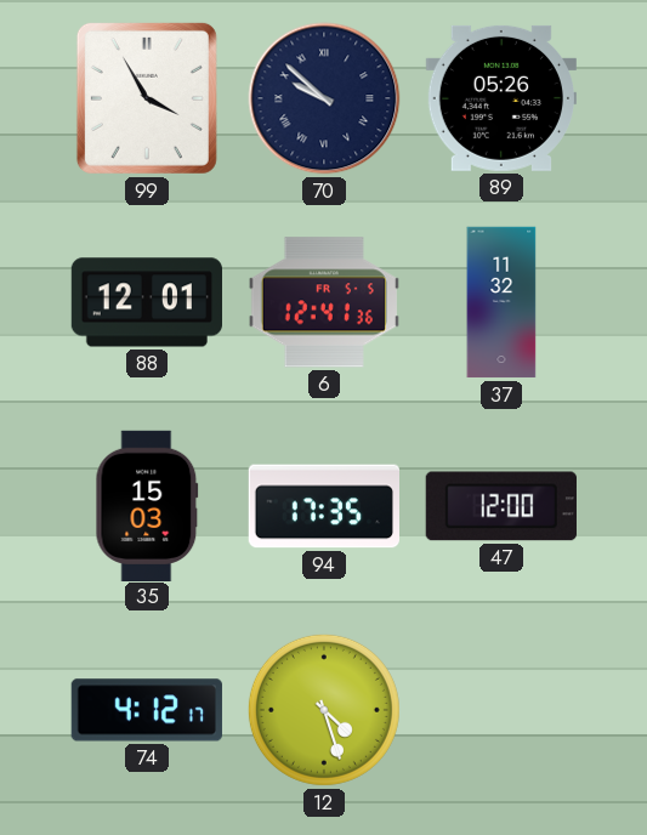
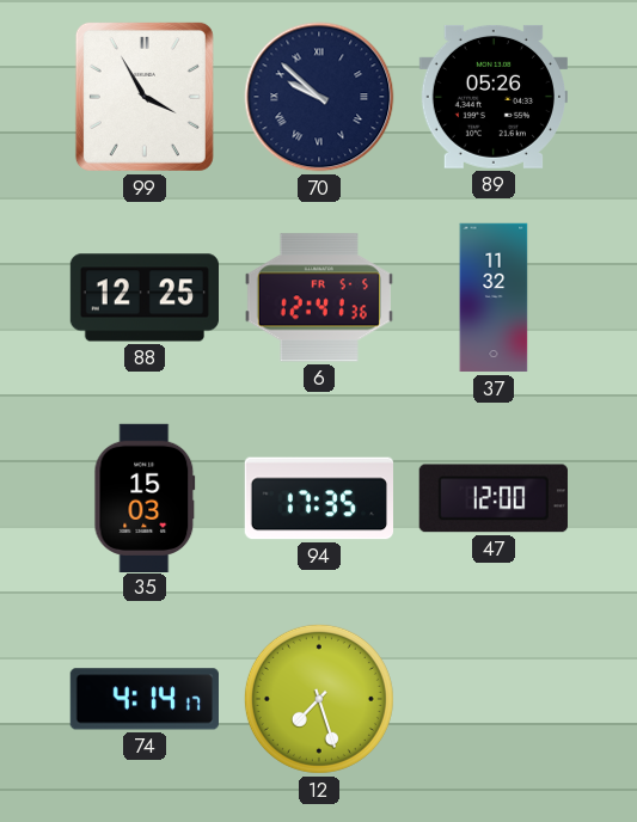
88: 12:01 -> 12:25 (143, 297)
74: 4:12 -> 4:14 (145, 699)
12: 4:27 -> 7:27 (319, 699)
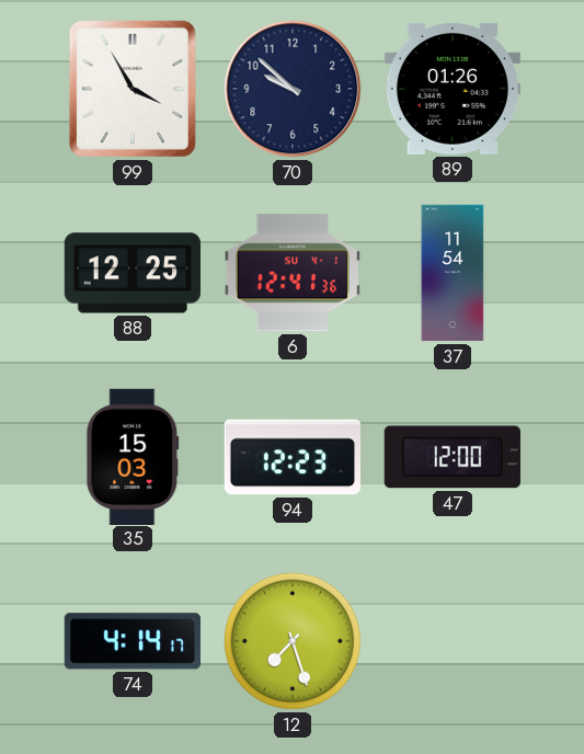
70 numerals: Roman -> Arabic (293, 89)
89: 05:26 -> 01:26 (453, 89)
6 date: FR 5-5 -> SU 4-1 (293, 273)
37: 11:32 -> 11:54 (453, 273)
94: 17:35 -> 12:23 (291, 457)
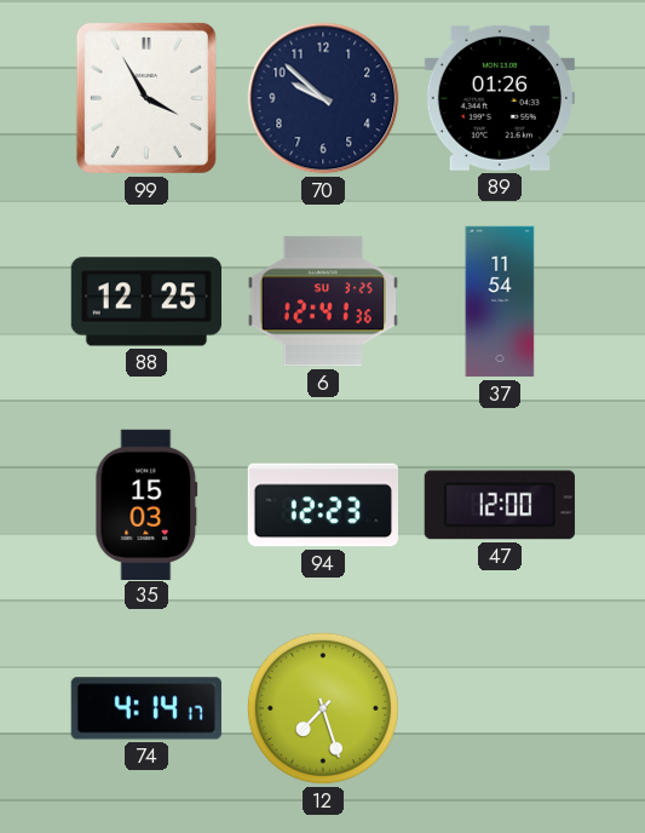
6 date: SU 4-1 -> SU 3-25 (323, 301)
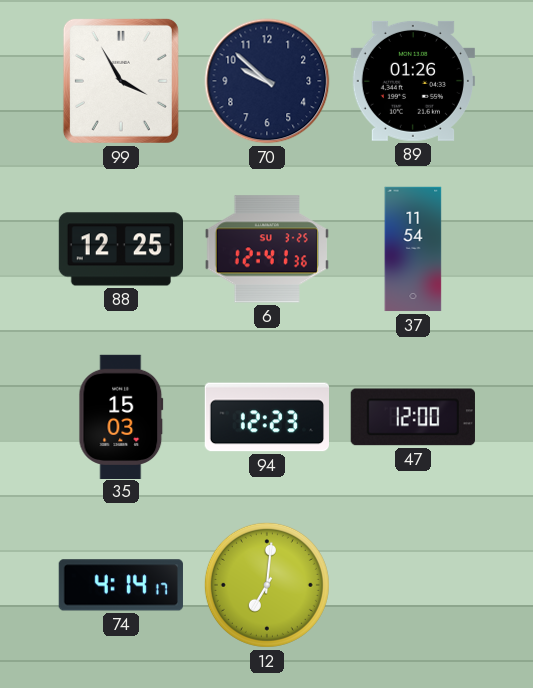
12: 7:27 -> 7:01 (267, 585)
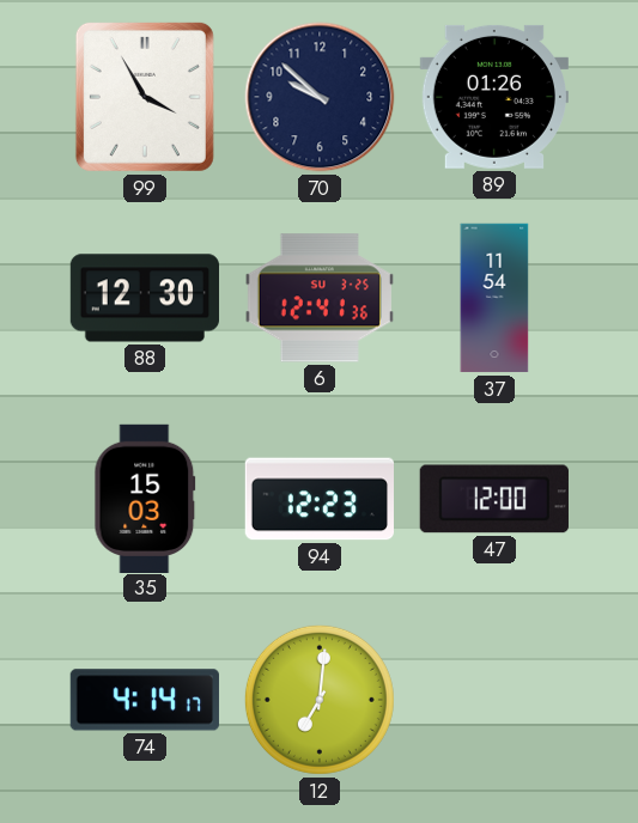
88: 12:25 -> 12:30 (144, 298)
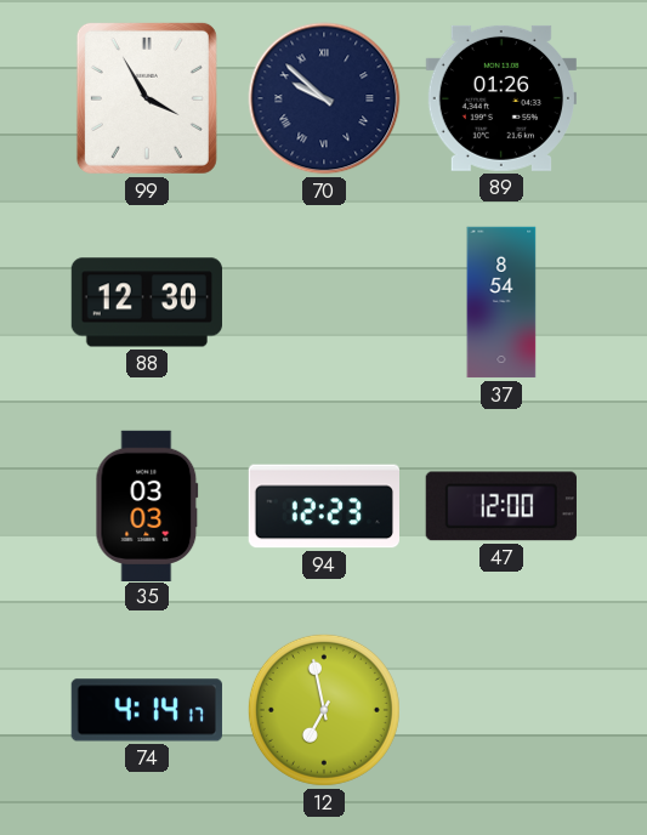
70 numerals: Arabic -> Roman (324, 98)
6: 12:41 -> none (320, 298)
37: 11:54 -> 8:54 (501, 302)
35: 15:03 -> 03:03 (147, 505)
12: 7:01 -> 6:58 (324, 710)
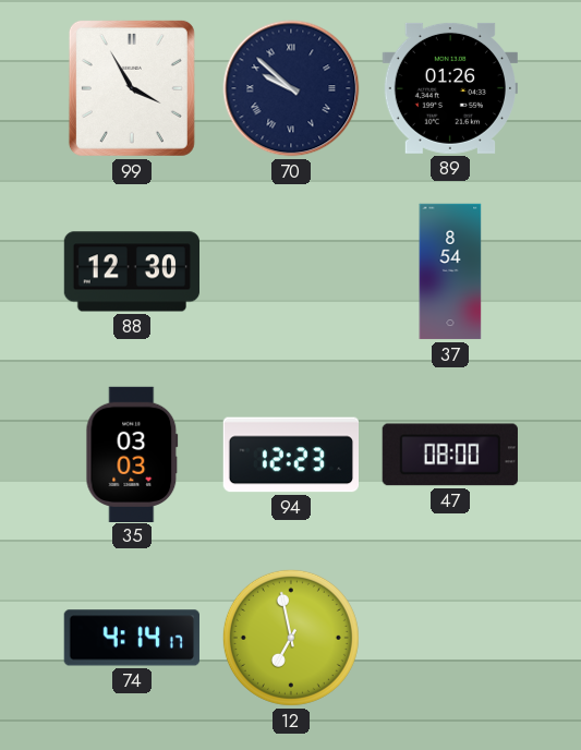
47: 12:00 -> 08:00 (450, 455)
